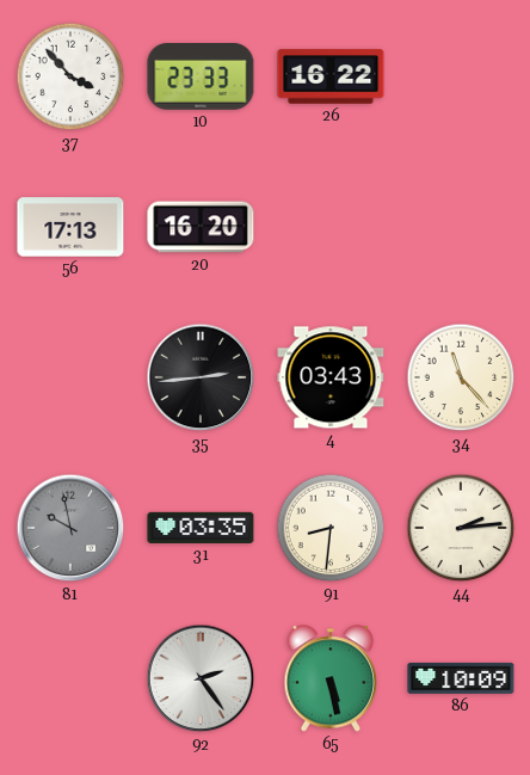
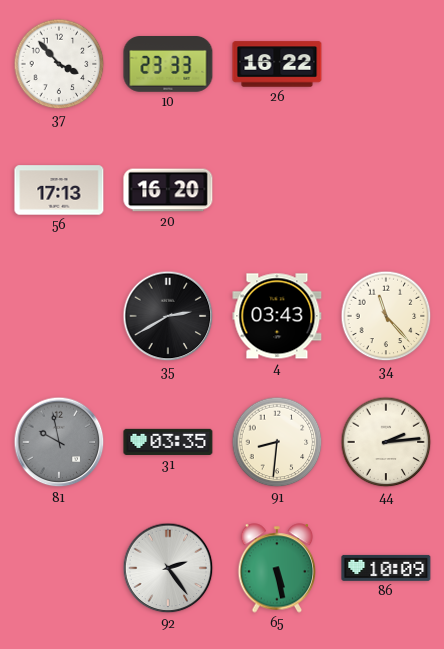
35: 2:44 -> 2:40 (168, 316)
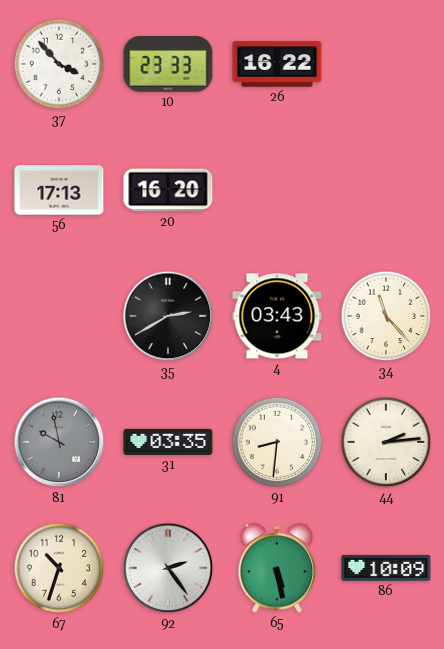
67: none -> 10:33 (59, 568)
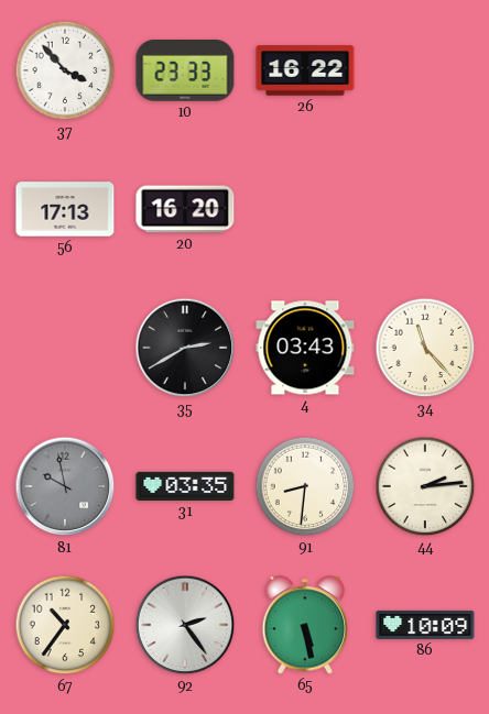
67: 10:33 -> 10:36 (65, 625)
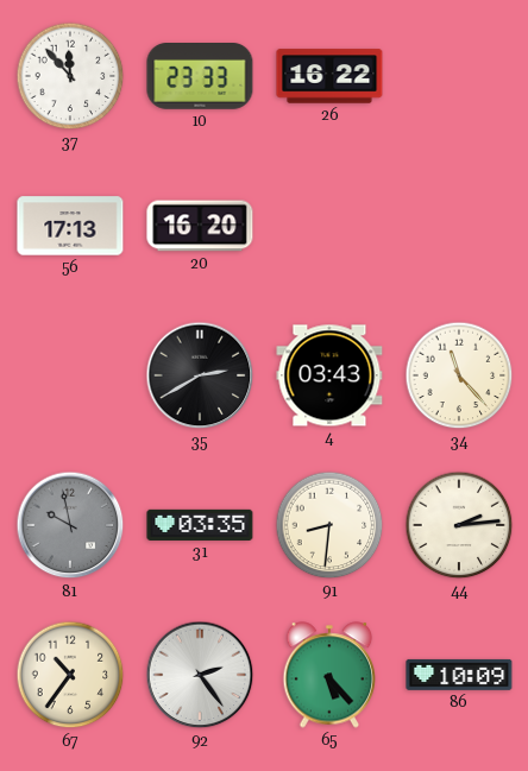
37: 3:53 -> 11:53 (70, 76)
65: 5:28 -> 5:23 (329, 675)
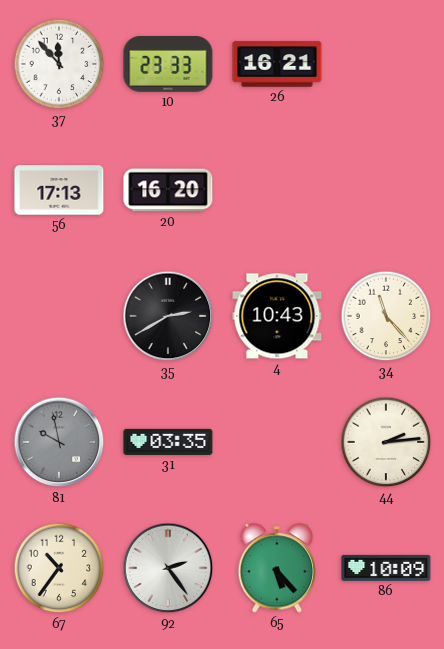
26: 16:22 -> 16:21 (277, 64)
4: 03:43 -> 10:43 (277, 316)
91: 8:31 -> none (329, 525)
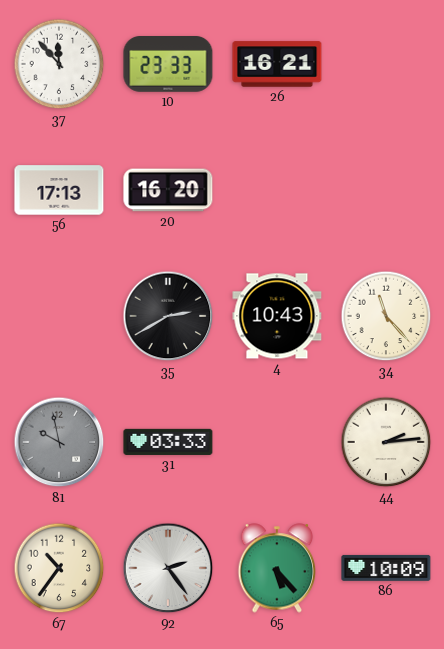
31: 03:35 -> 03:33 (168, 442)
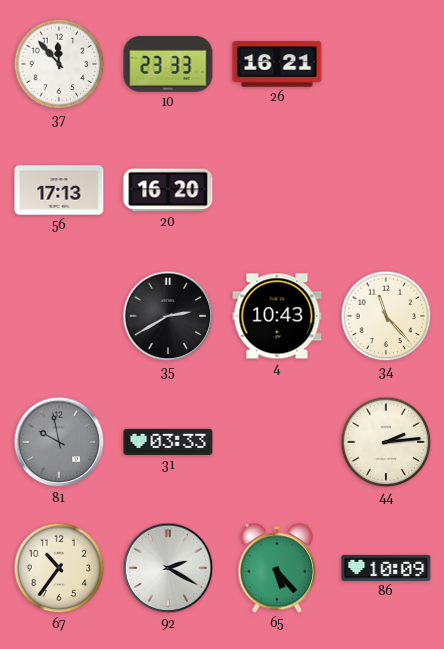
92: 2:24 -> 2:20 (168, 568)
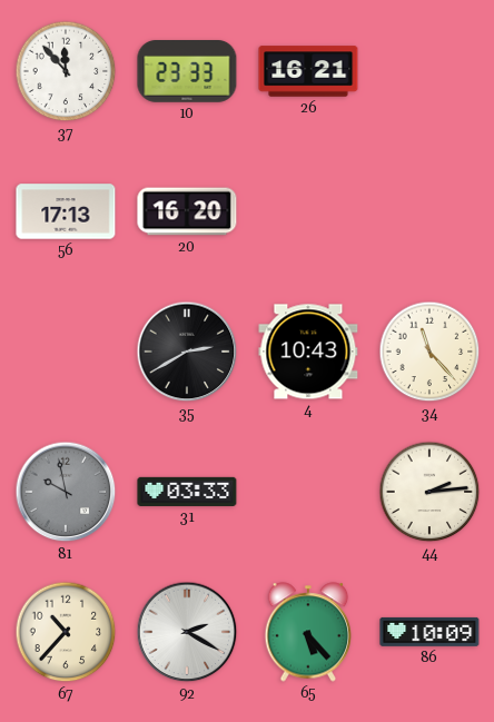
67: 10:36 -> 10:37 (66, 632)
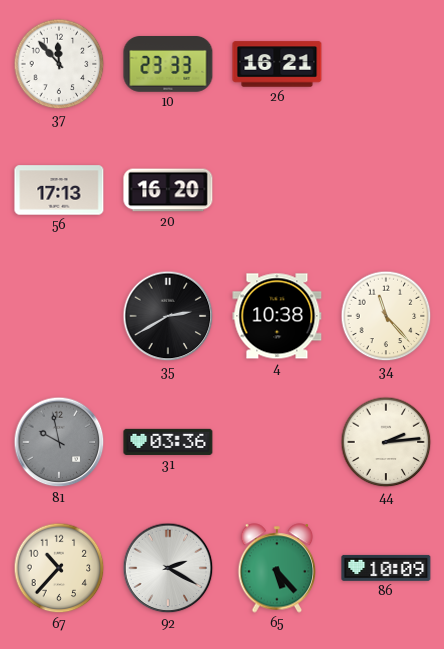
4: 10:43 -> 10:38 (277, 316)
31: 03:33 -> 03:36 (168, 442)
